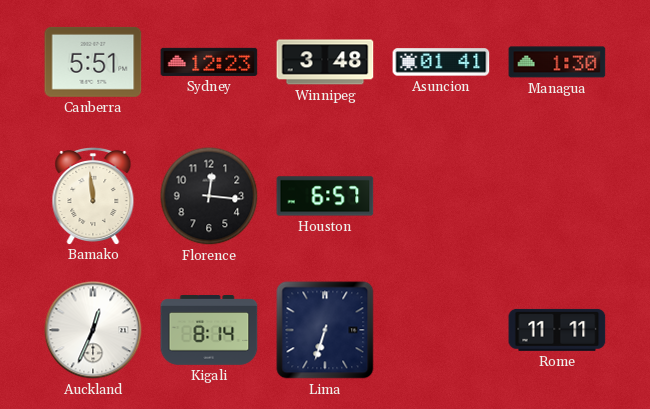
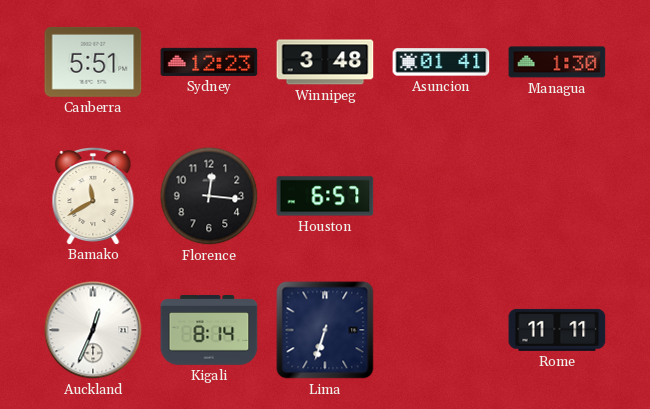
Bamako: 11:59 -> 11:40 (93, 195)
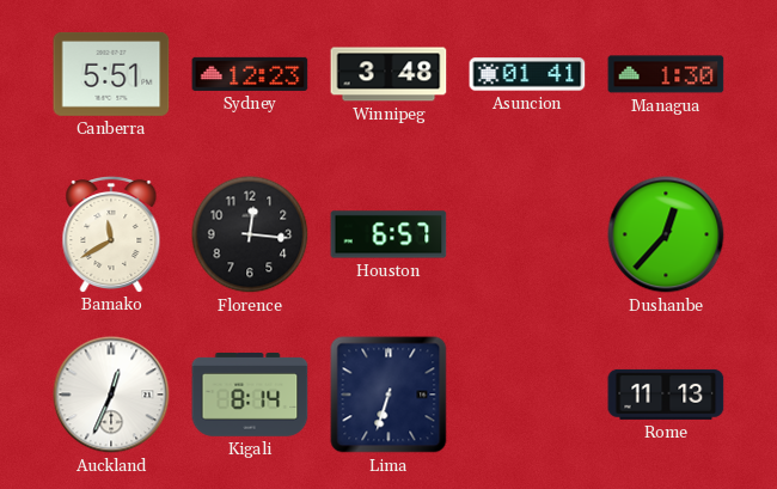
Dushanbe: none -> 12:37 (666, 234)
Rome: 11:11 -> 11:13 (666, 395)
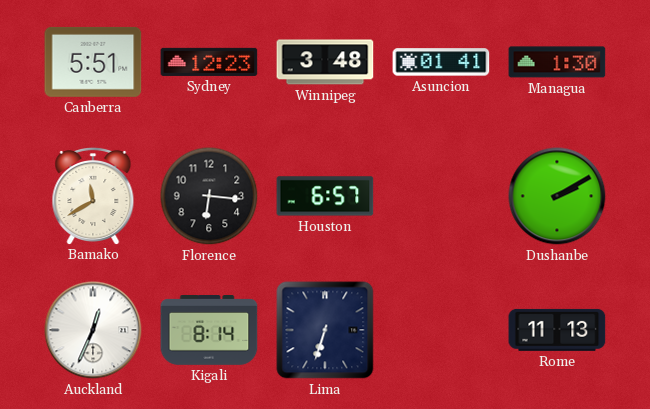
Florence: 12:16 -> 6:16 (209, 196)
Dushanbe: 12:37 -> 2:10 (557, 196)
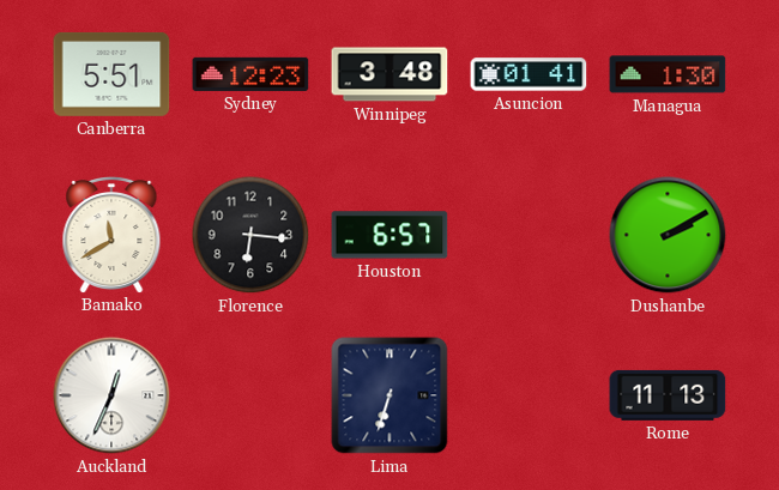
Kigali: 8:14 -> none (209, 331)
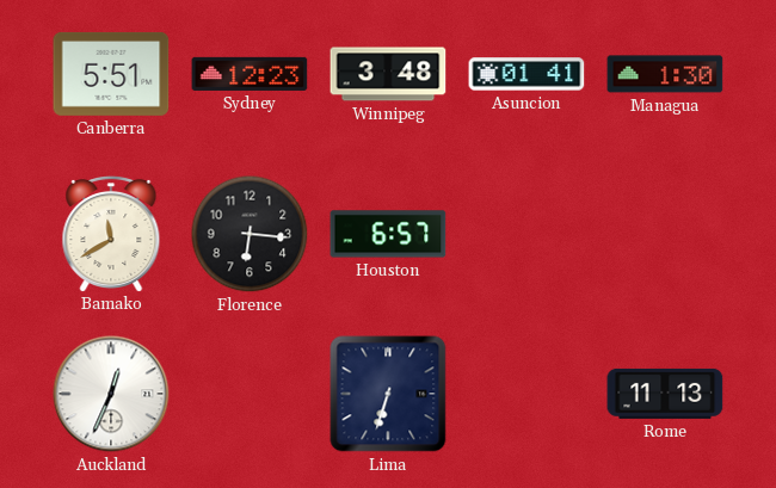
Dushanbe: 2:10 -> none (668, 235)
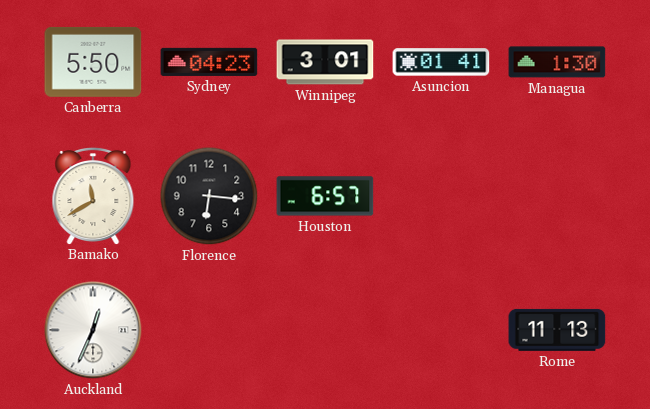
Canberra: 5:51 -> 5:50 (93, 62)
Sydney: 12:23 -> 04:23 (209, 62)
Winnipeg: 3:48 -> 3:01 (325, 62)
Lima: 6:33 -> none (388, 394)
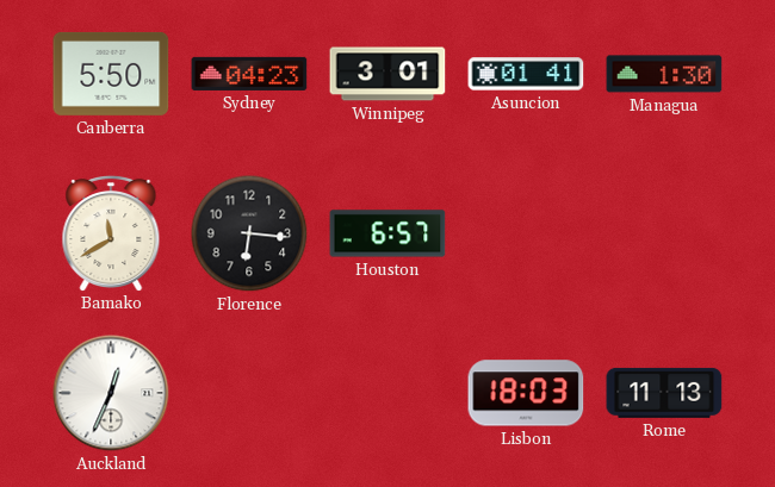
Lisbon: none -> 18:03 (526, 393)
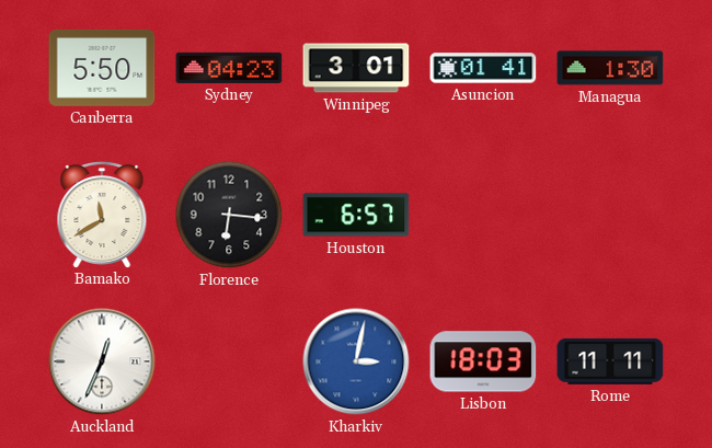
Kharkiv: none -> 3:02 (356, 361)
Rome: 11:13 -> 11:11 (610, 361)
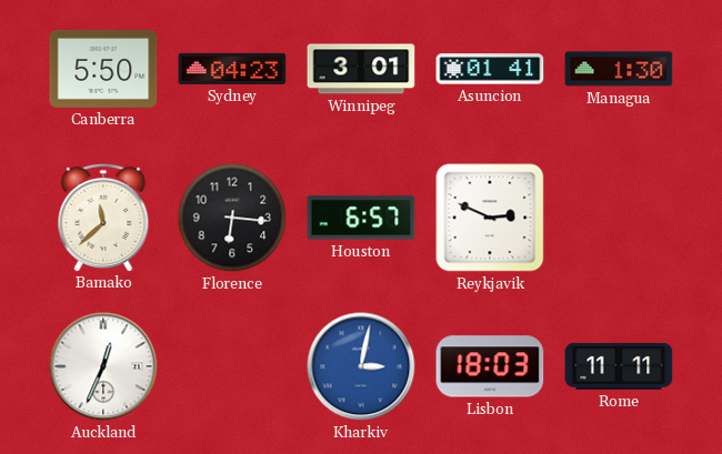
Bamako: 11:40 -> 11:38 (103, 216)
Reykjavik: none -> 2:49 (490, 218)
